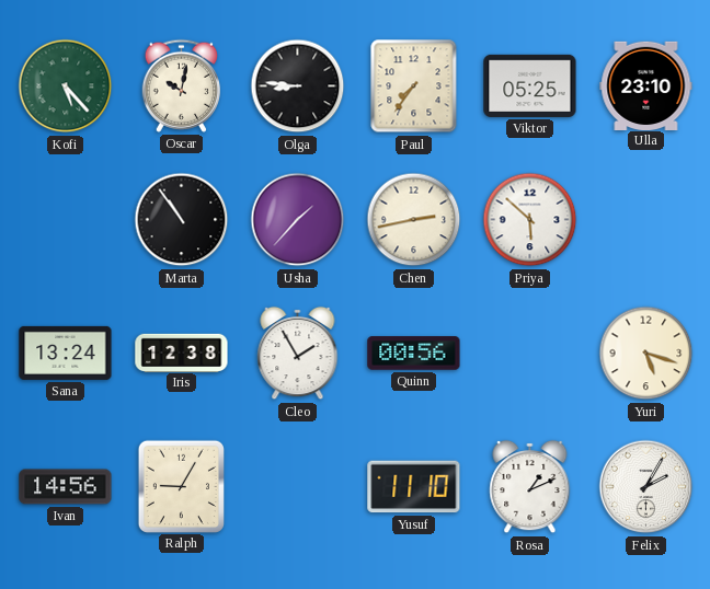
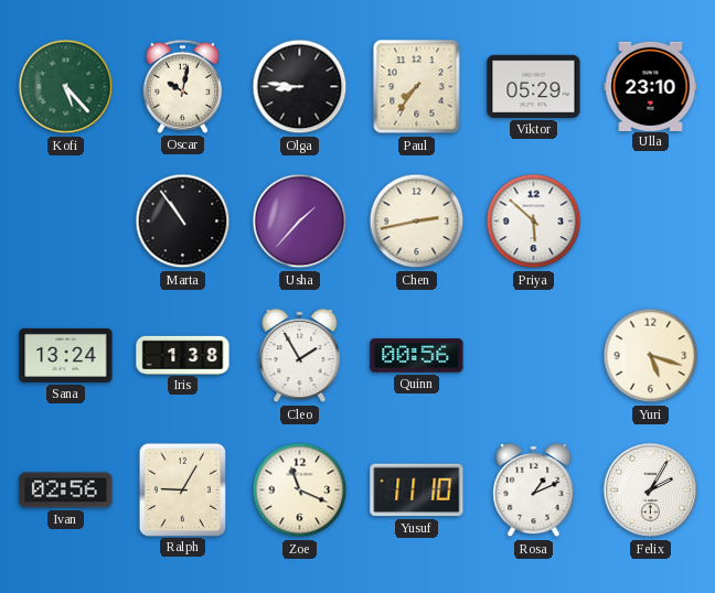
Viktor: 05:25 -> 05:29 (534, 86)
Iris: 12:38 -> 1:38 (183, 355)
Ivan: 14:56 -> 02:56 (66, 490)
Zoe: none -> 11:19 (300, 490)
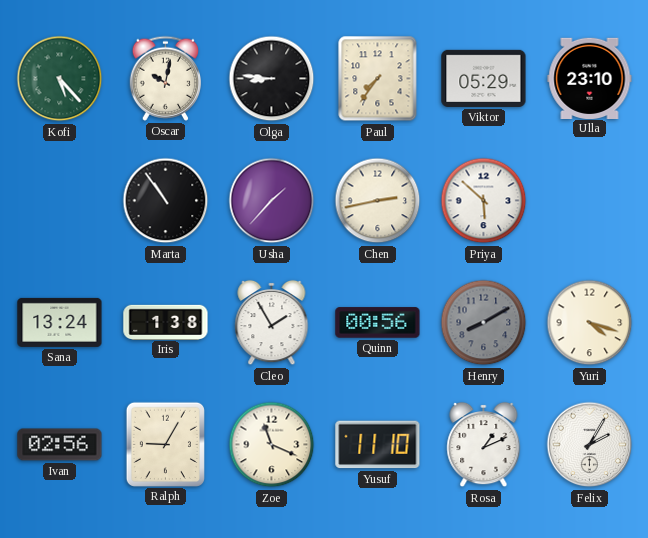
Henry: none -> 8:10 (484, 323)
Yuri: 5:18 -> 4:18 (590, 323)
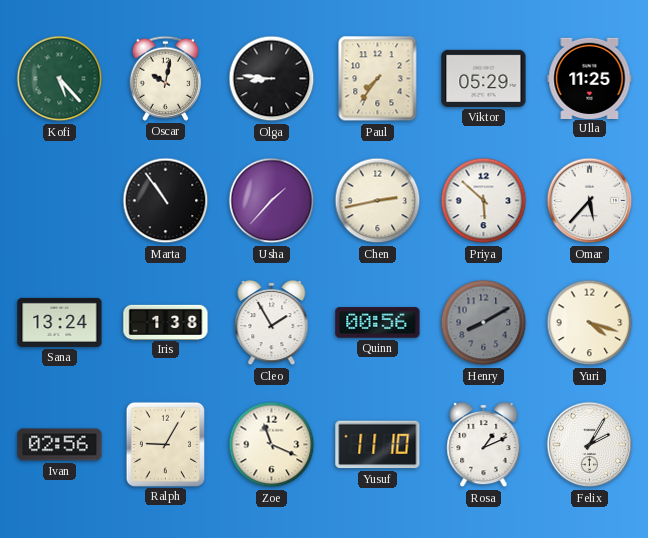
Ulla: 23:10 -> 11:25 (590, 78)
Omar: none -> 5:37 (590, 201)
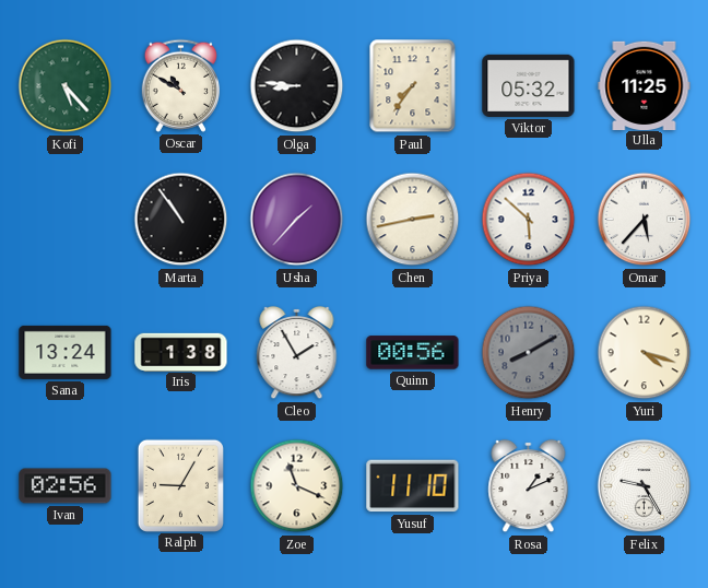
Oscar: 10:02 -> 10:50 (180, 85)
Viktor: 05:29 -> 05:32 (529, 85)
Felix: 2:05 -> 9:25 (645, 486)
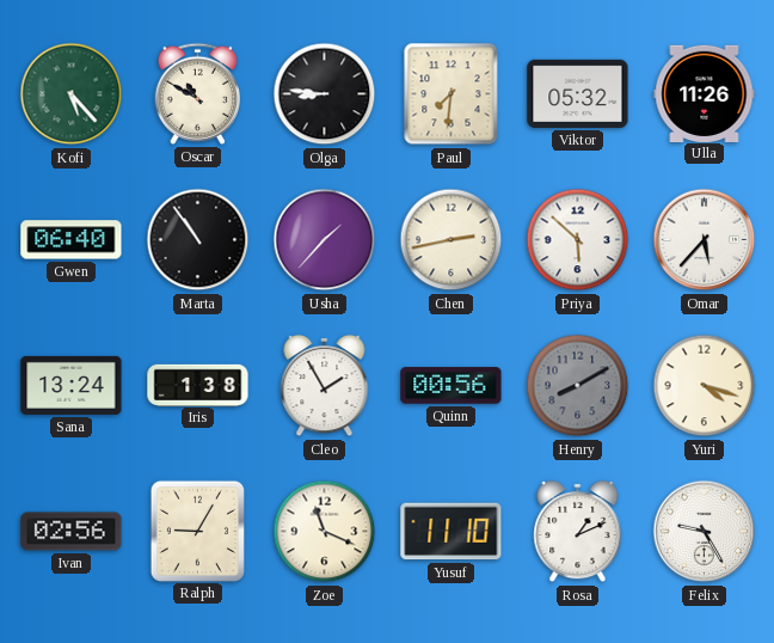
Paul: 7:36 -> 7:31 (451, 94)
Ulla: 11:25 -> 11:26 (705, 93)
Gwen: none -> 06:40 (72, 240)
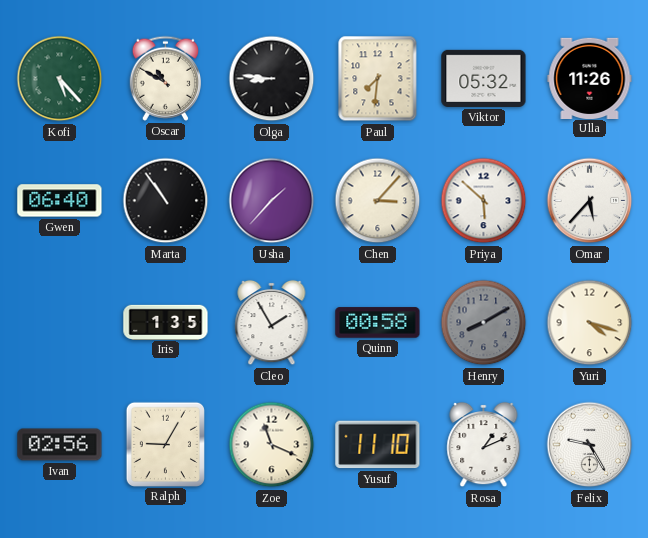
Chen: 2:43 -> 3:07 (378, 201)
Sana: 13:24 -> none (72, 385)
Iris: 1:38 -> 1:35 (166, 322)
Quinn: 00:56 -> 00:58 (378, 323)
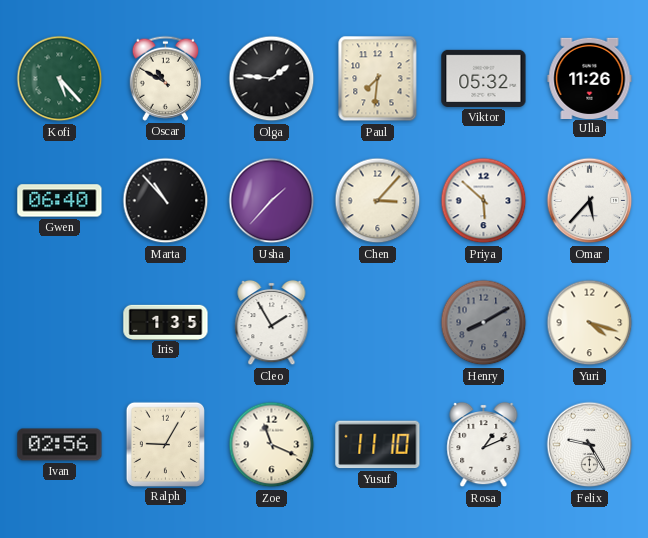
Olga: 8:46 -> 1:46 (272, 79)
Marta: 10:54 -> 10:53 (166, 201)
Quinn: 00:58 -> none (378, 323)
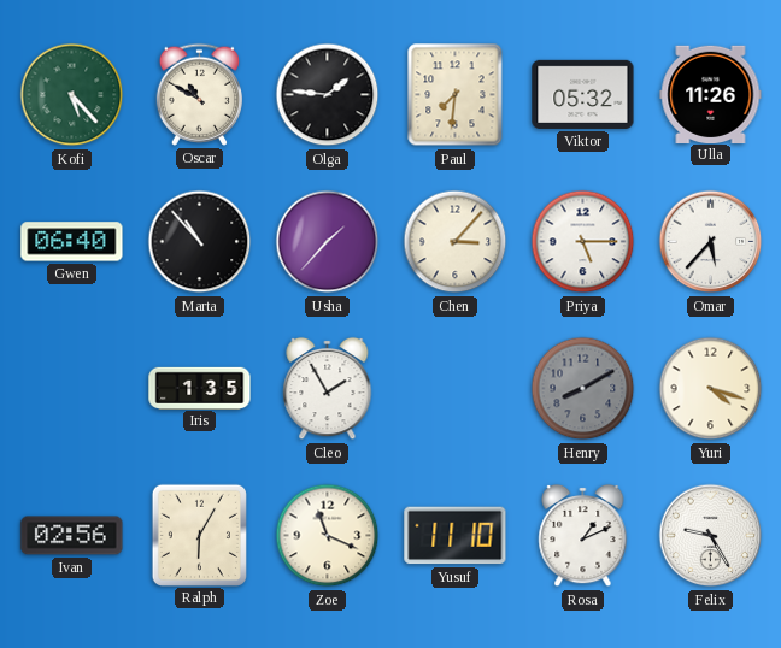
Priya: 5:52 -> 5:15 (583, 242)
Ralph: 9:05 -> 6:05 (199, 535)
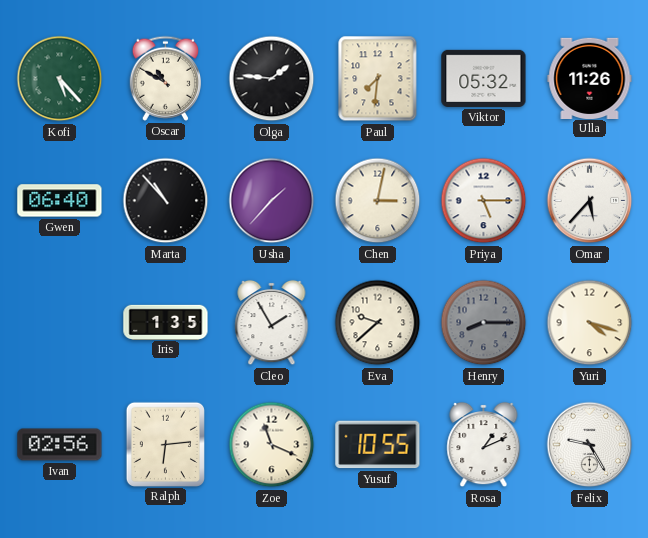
Chen: 3:07 -> 3:02 (378, 201)
Eva: none -> 9:38 (378, 323)
Henry: 8:10 -> 8:15 (484, 323)
Ralph: 6:05 -> 6:14 (165, 444)
Yusuf: 11:10 -> 10:55 (378, 445)
